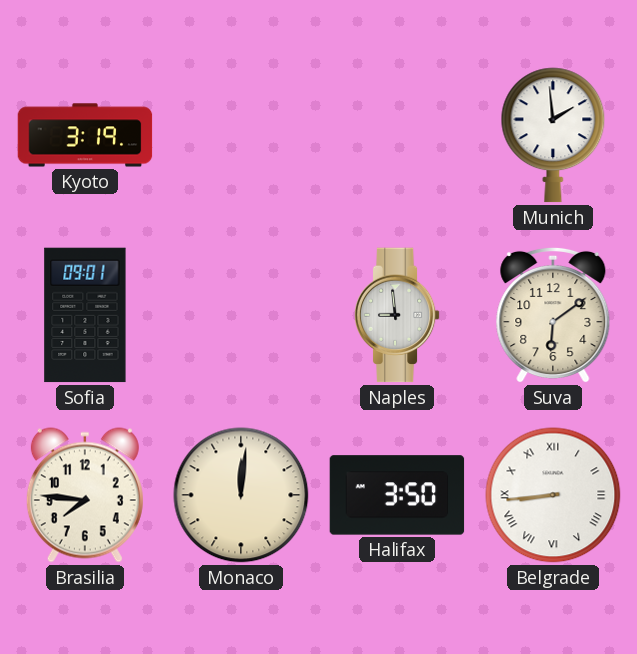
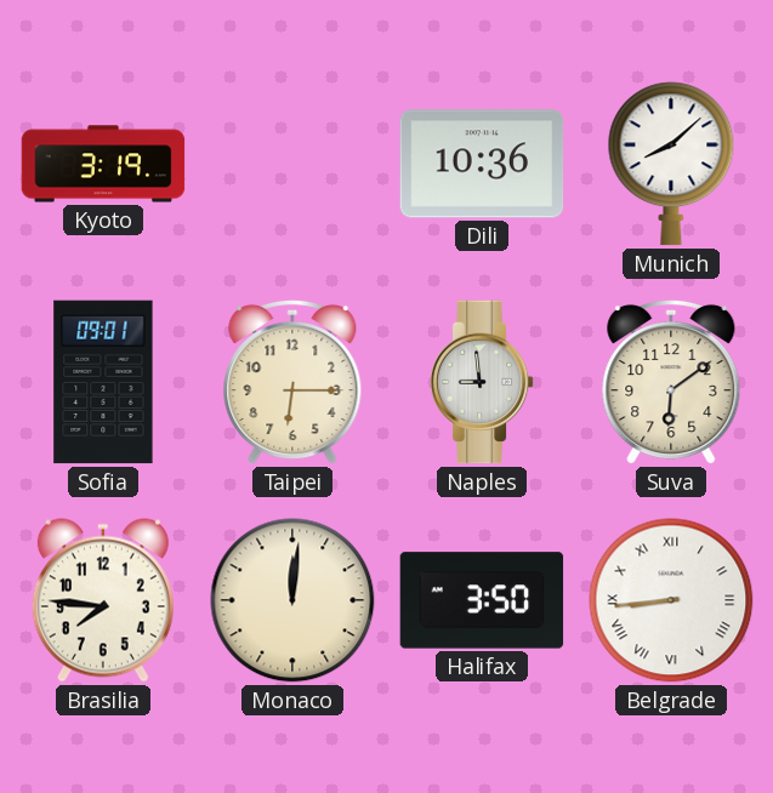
Dili: none -> 10:36 (482, 164)
Munich: 1:59 -> 8:08 (671, 164)
Taipei: none -> 6:15 (292, 382)
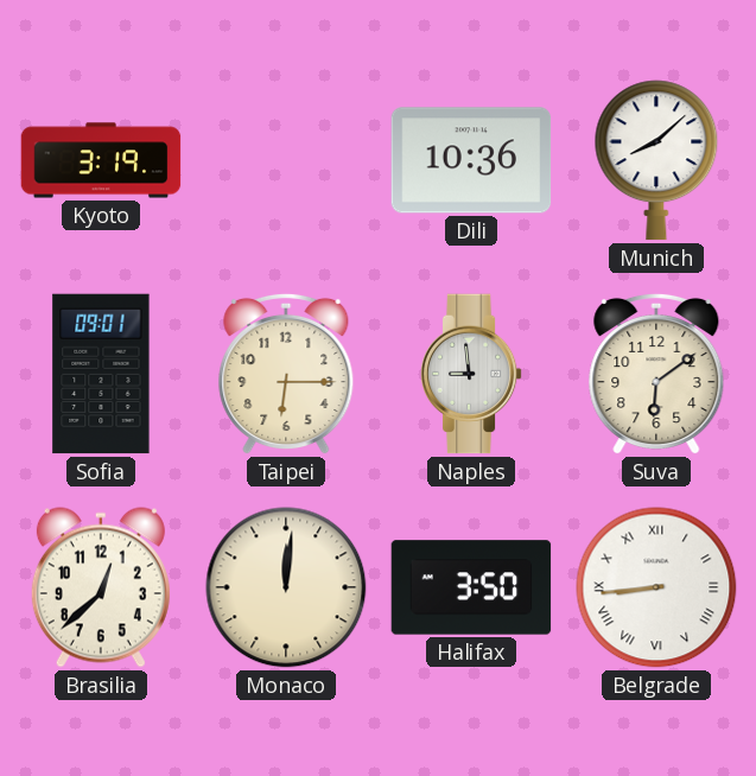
Brasilia: 7:46 -> 12:38 (101, 587)
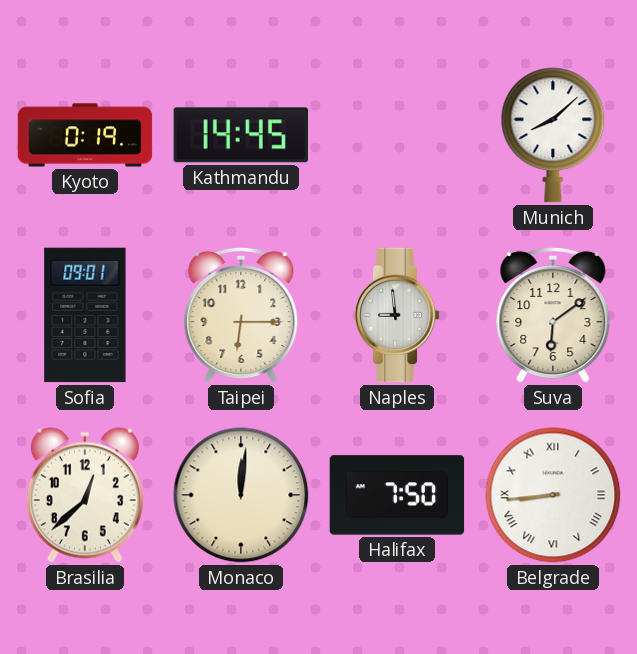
Kyoto: 3:19 -> 0:19 (85, 135)
Kathmandu: none -> 14:45 (240, 135)
Dili: 10:36 -> none (471, 160)
Halifax: 3:50 -> 7:50 (397, 495)
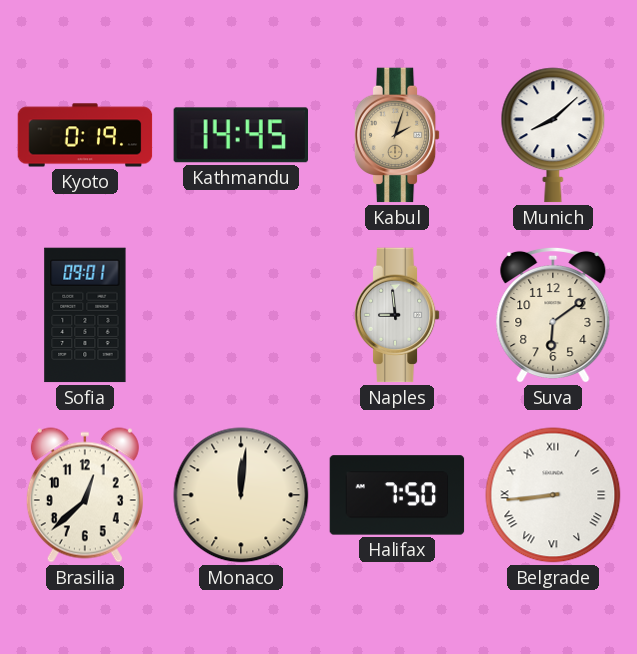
Kabul: none -> 2:03 (397, 135)
Taipei: 6:15 -> none (241, 315)
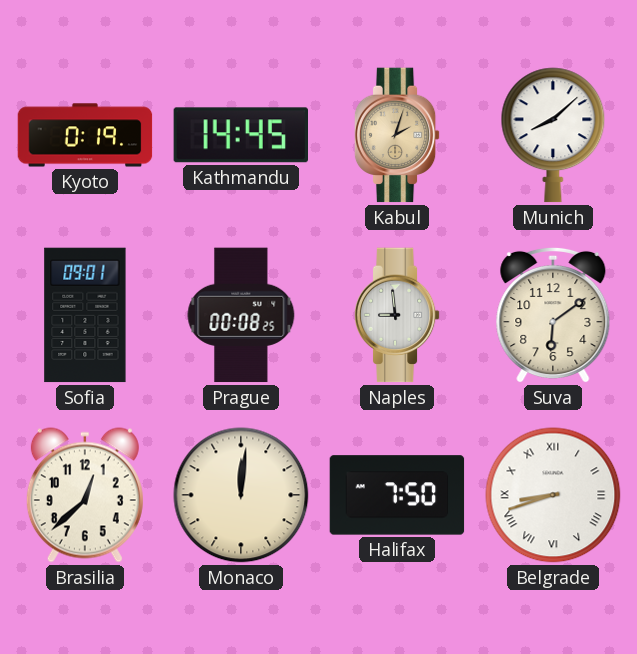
Prague: none -> 00:08 (241, 315)
Belgrade: 8:44 -> 8:42 (553, 495)
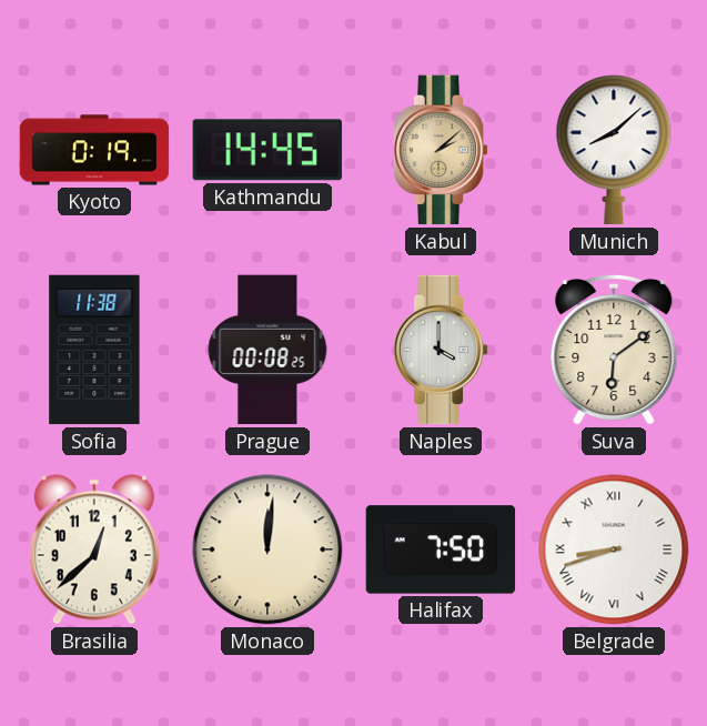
Kabul: 2:03 -> 2:08 (441, 150)
Sofia: 09:01 -> 11:38 (94, 350)
Naples: 8:59 -> 4:00 (441, 350)
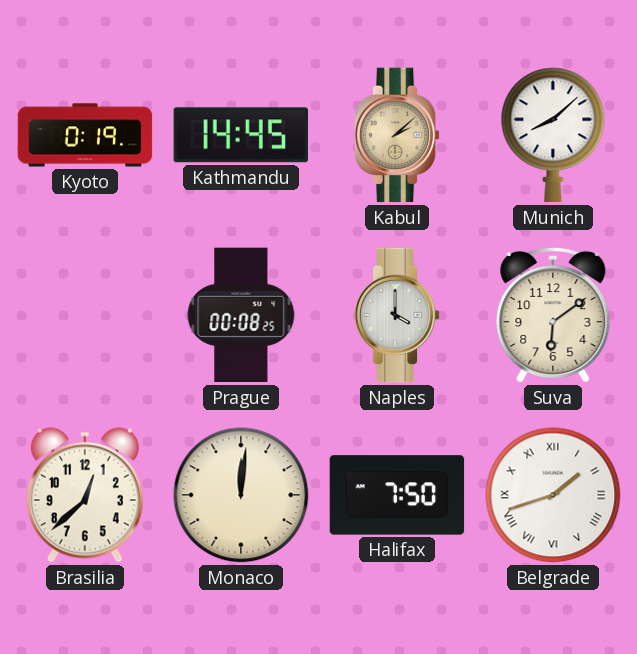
Sofia: 11:38 -> none (94, 350)
Belgrade: 8:42 -> 1:42 (553, 495)
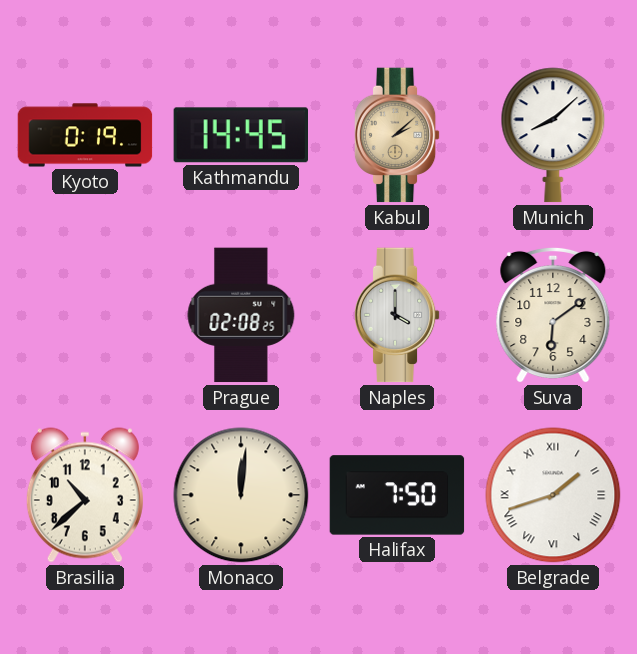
Prague: 00:08 -> 02:08 (241, 315)
Brasilia: 12:38 -> 10:38 (85, 495)
